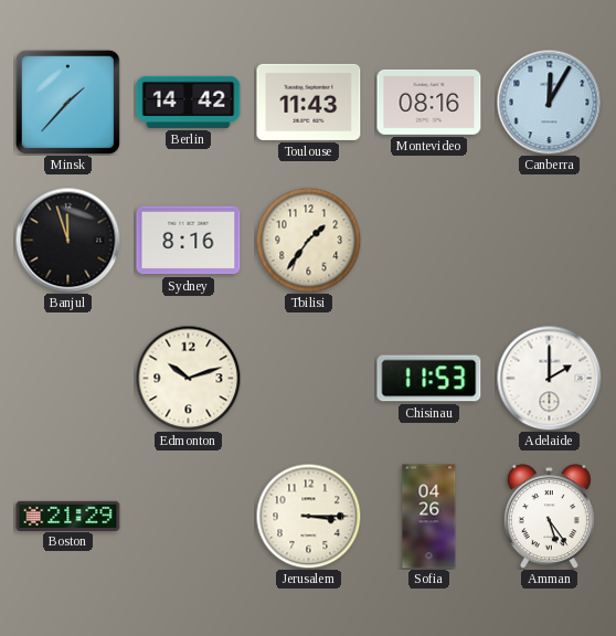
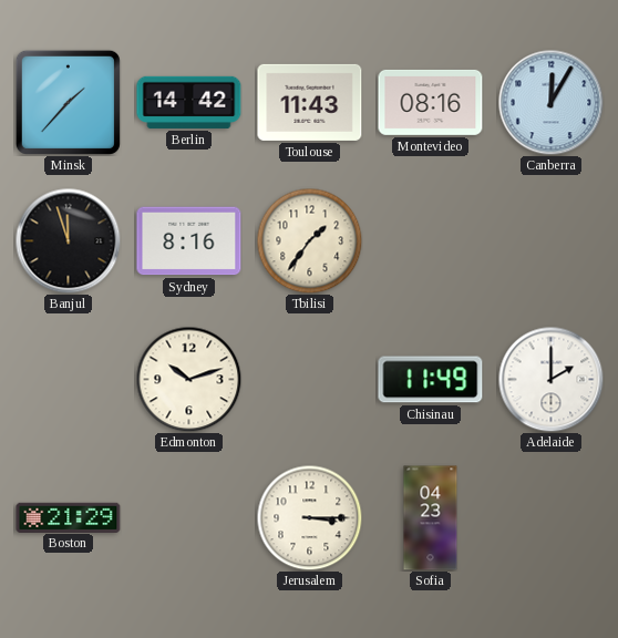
Chisinau: 11:53 -> 11:49 (431, 380)
Sofia: 04:26 -> 04:23 (431, 518)
Amman: 5:24 -> none (549, 517)
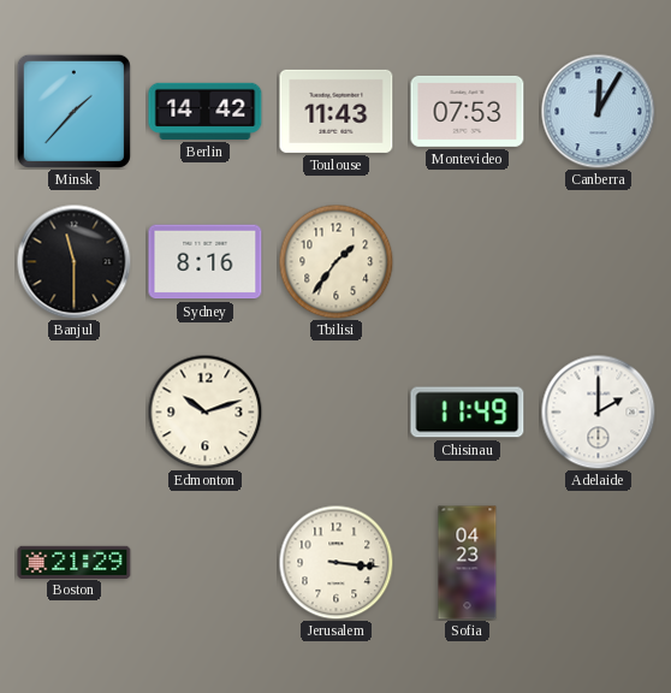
Montevideo: 08:16 -> 07:53 (468, 111)
Banjul: 11:57 -> 11:30 (73, 261)
Jerusalem: 3:15 -> 3:16 (335, 562)
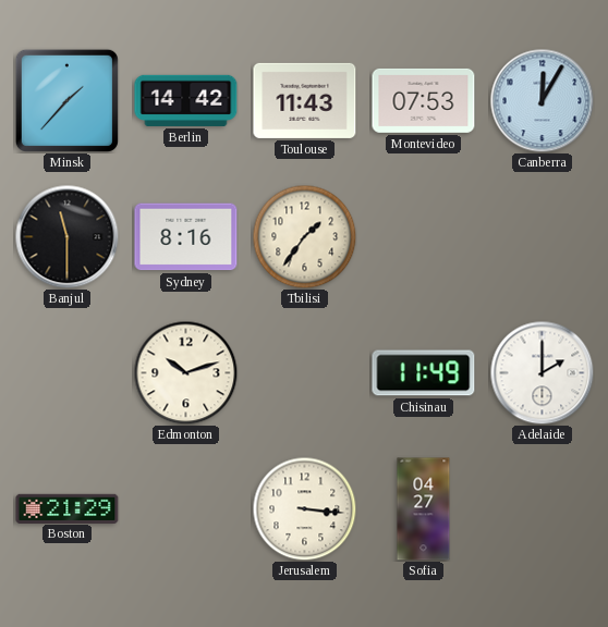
Sofia: 04:23 -> 04:27 (424, 509)
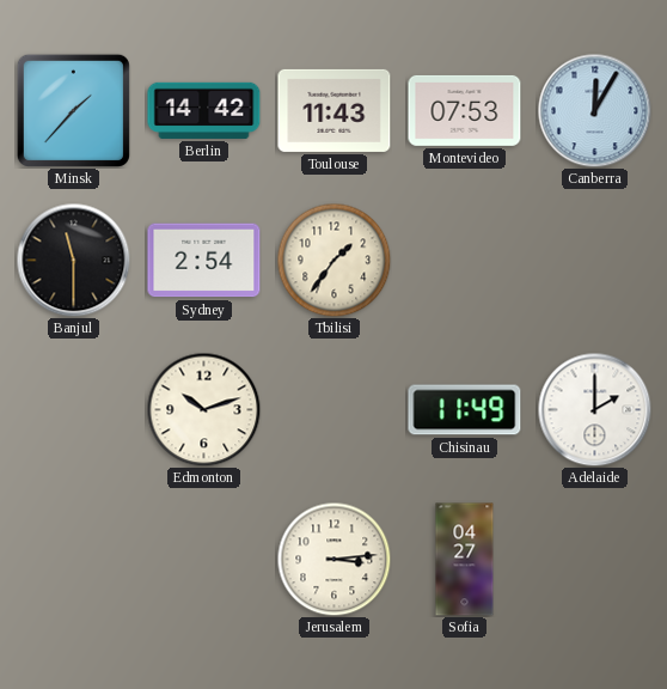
Sydney: 8:16 -> 2:54 (204, 261)
Boston: 21:29 -> none (68, 508)
Jerusalem: 3:16 -> 3:14 (333, 559)
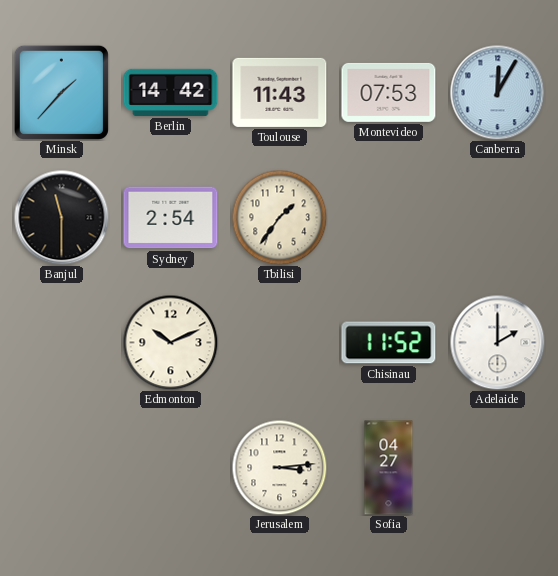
Edmonton: 10:12 -> 10:11 (170, 342)
Chisinau: 11:49 -> 11:52 (389, 343)
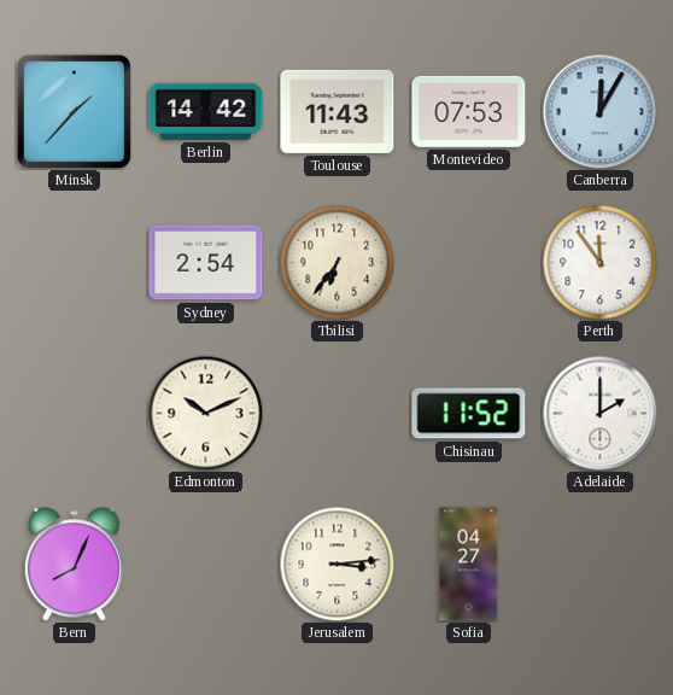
Banjul: 11:30 -> none (61, 217)
Tbilisi: 1:36 -> 6:36 (336, 262)
Perth: none -> 11:54 (599, 262)
Bern: none -> 8:04 (74, 565)
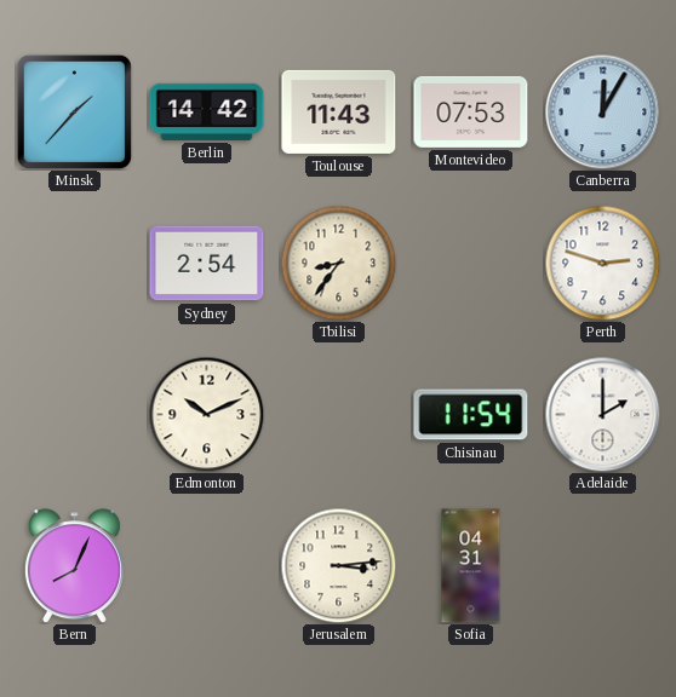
Tbilisi: 6:36 -> 8:36 (338, 263)
Perth: 11:54 -> 2:48 (602, 263)
Chisinau: 11:52 -> 11:54 (471, 415)
Sofia: 04:27 -> 04:31 (471, 566)
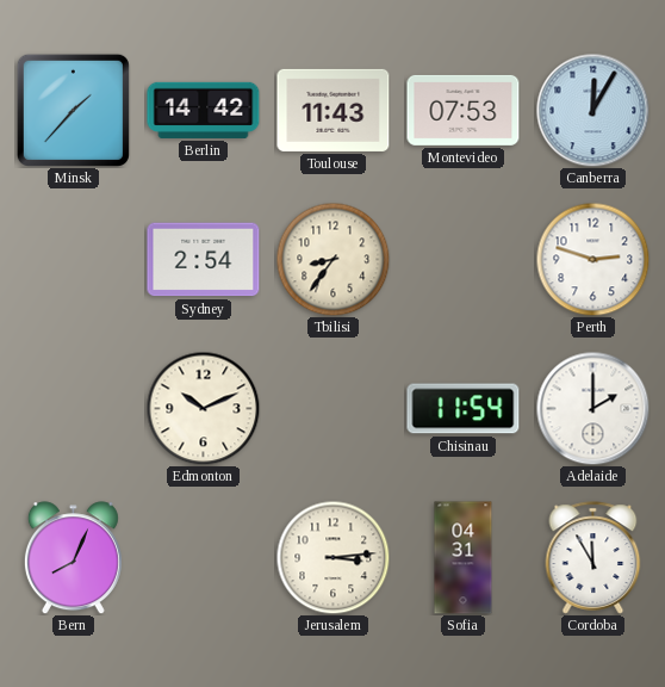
Cordoba: none -> 11:55 (593, 558)
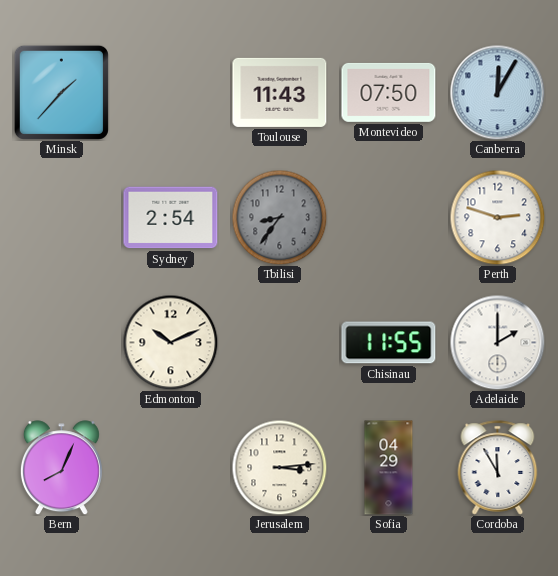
Berlin: 14:42 -> none (204, 110)
Montevideo: 07:53 -> 07:50 (389, 92)
Tbilisi dial: cream -> grey (279, 217)
Chisinau: 11:54 -> 11:55 (389, 343)
Sofia: 04:31 -> 04:29 (389, 468)
